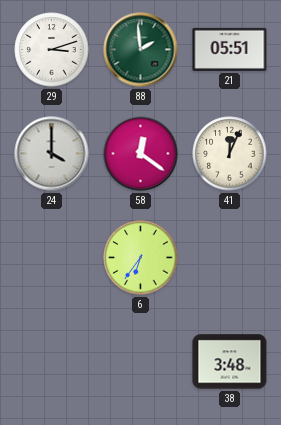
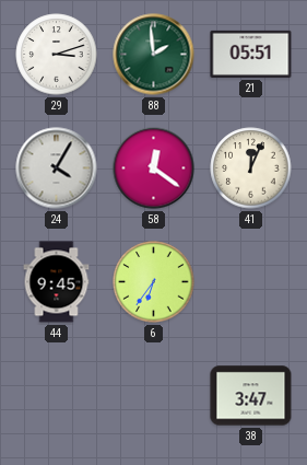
24: 4:00 -> 4:05 (57, 168)
44: none -> 9:45 (57, 282)
38: 3:48 -> 3:47 (251, 396)
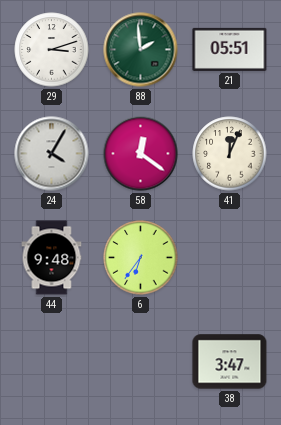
44: 9:45 -> 9:48 (52, 258)
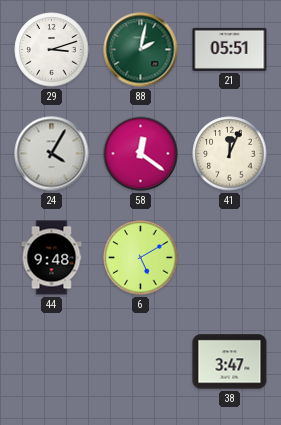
88: 1:59 -> 2:02 (141, 50)
6: 6:36 -> 5:10 (141, 258)
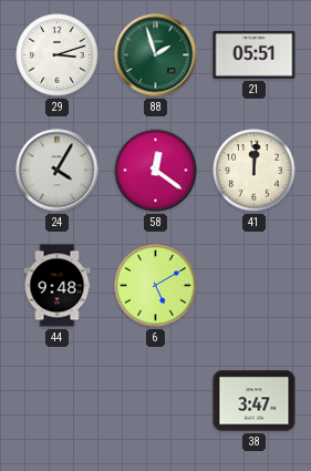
88: 2:02 -> 1:57 (156, 55)
41: 12:04 -> 12:01 (255, 171)
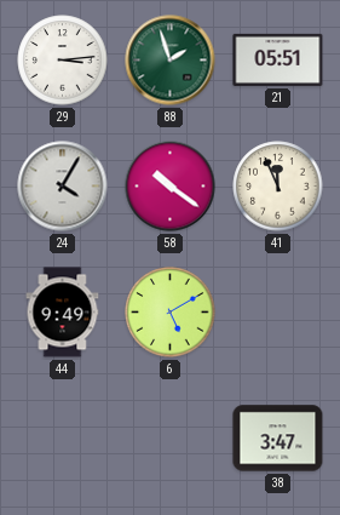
29: 3:12 -> 3:14 (63, 61)
58: 12:21 -> 10:21 (171, 187)
41: 12:01 -> 11:56 (278, 187)
44: 9:48 -> 9:49 (63, 313)
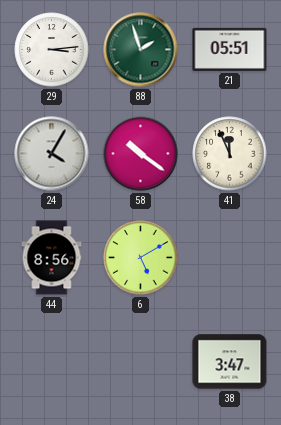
44: 9:49 -> 8:56 (52, 258)
